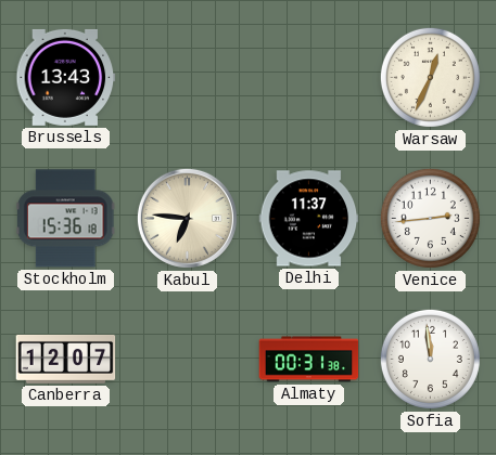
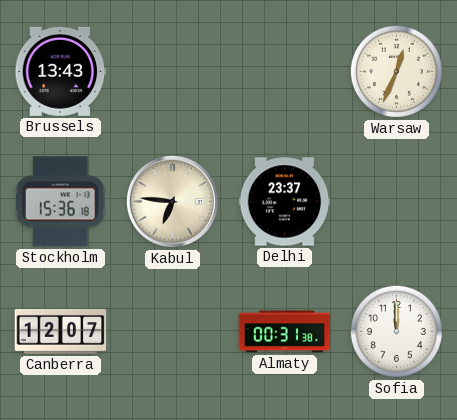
Delhi: 11:37 -> 23:37 (285, 202)
Venice: 2:44 -> none (430, 218)
Sofia: 11:59 -> 12:00 (396, 331)
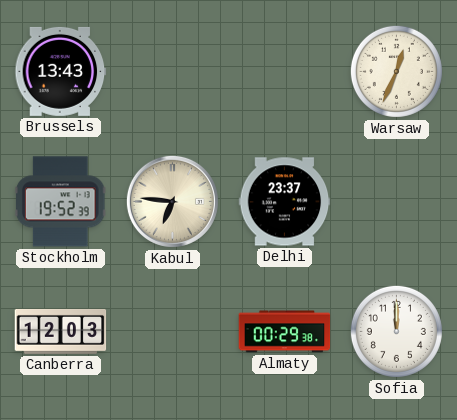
Stockholm: 15:36 -> 19:52 (60, 202)
Canberra: 12:07 -> 12:03 (61, 331)
Almaty: 00:31 -> 00:29 (285, 332)
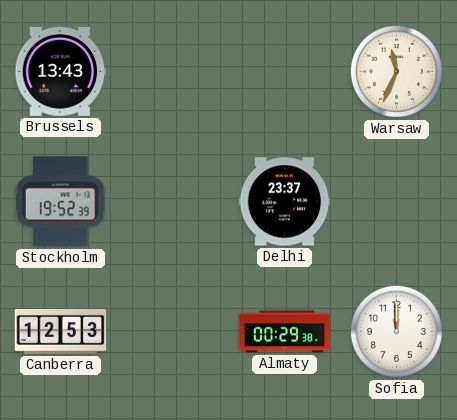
Warsaw: 12:34 -> 11:34 (396, 71)
Kabul: 6:46 -> none (172, 201)
Canberra: 12:03 -> 12:53 (61, 331)
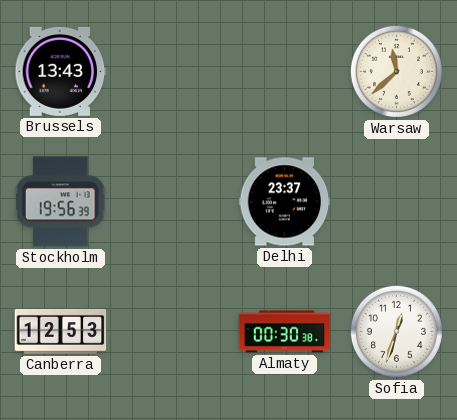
Warsaw: 11:34 -> 11:38 (396, 71)
Stockholm: 19:52 -> 19:56 (60, 202)
Almaty: 00:29 -> 00:30 (285, 332)
Sofia: 12:00 -> 12:33 (396, 331)
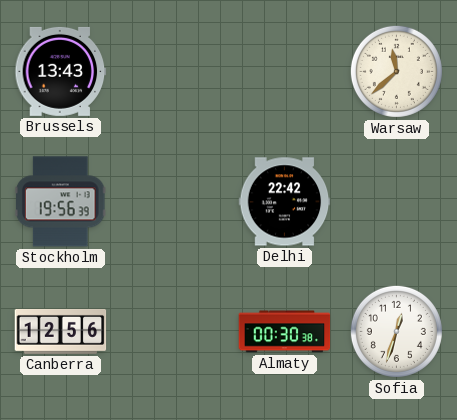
Delhi: 23:37 -> 22:42 (285, 202)
Canberra: 12:53 -> 12:56 (61, 331)
